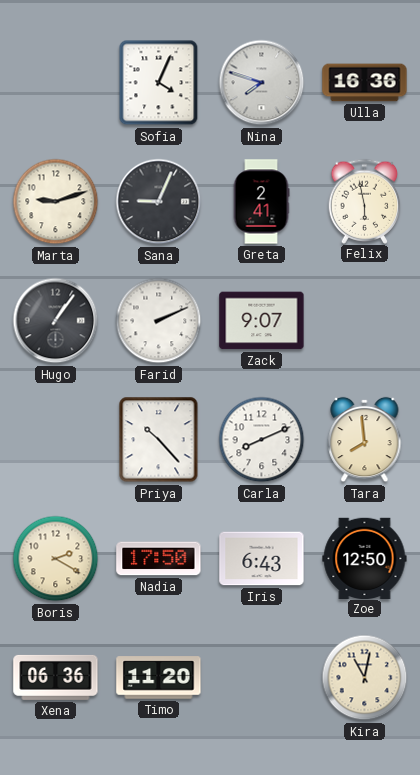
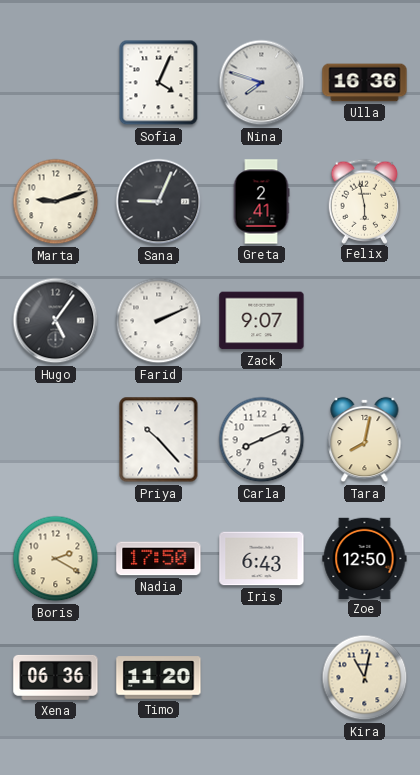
Hugo: 1:06 -> 5:06 (56, 321)
Tara: 7:59 -> 8:02 (365, 440)
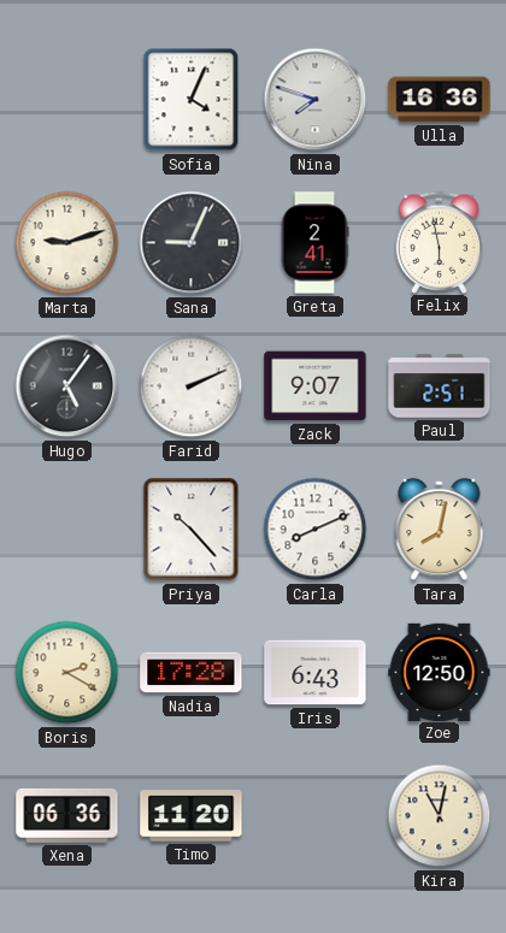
Paul: none -> 2:51 (440, 386)
Nadia: 17:50 -> 17:28 (192, 673)
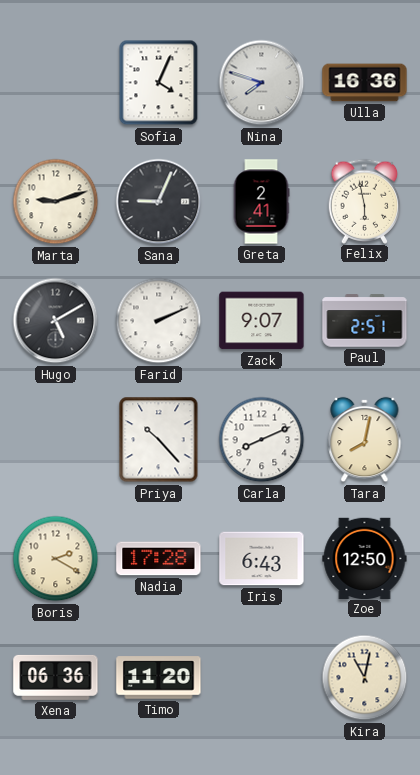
Hugo: 5:06 -> 5:10 (56, 321)
